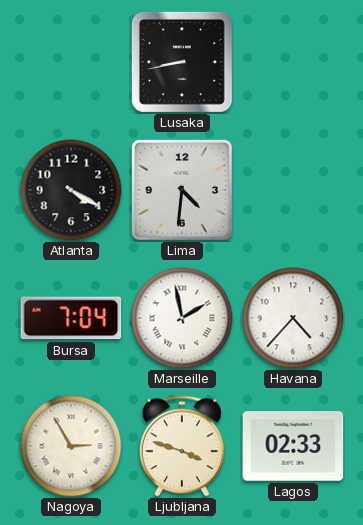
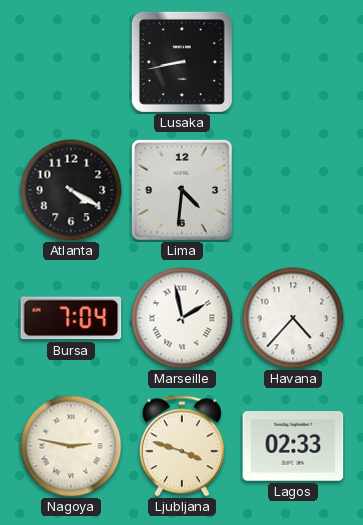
Nagoya: 2:55 -> 2:47 (71, 446)
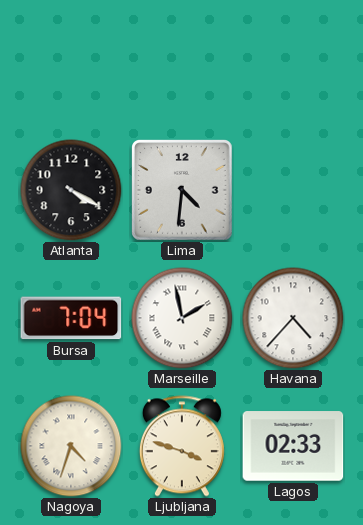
Lusaka: 8:43 -> none (182, 62)
Nagoya: 2:47 -> 4:33 (71, 446)
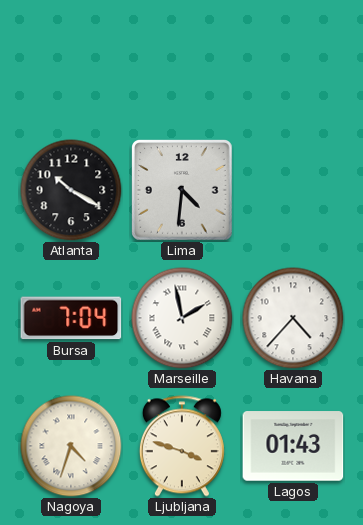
Atlanta: 4:20 -> 10:20 (71, 190)
Lagos: 02:33 -> 01:43 (293, 446)
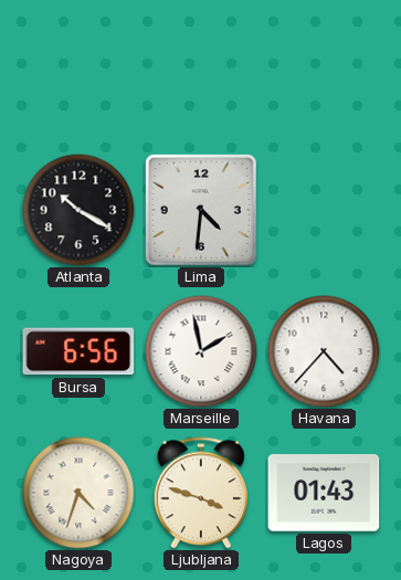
Bursa: 7:04 -> 6:56 (78, 351)
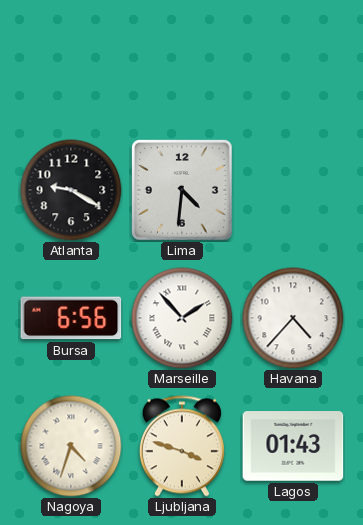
Atlanta: 10:20 -> 9:20 (71, 190)
Marseille: 1:58 -> 1:53 (182, 318)
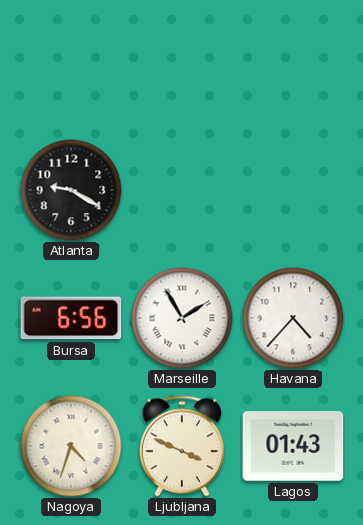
Lima: 4:31 -> none (182, 190)
Marseille: 1:53 -> 1:55 (182, 318)
Ljubljana: 3:48 -> 3:49 (182, 446)
